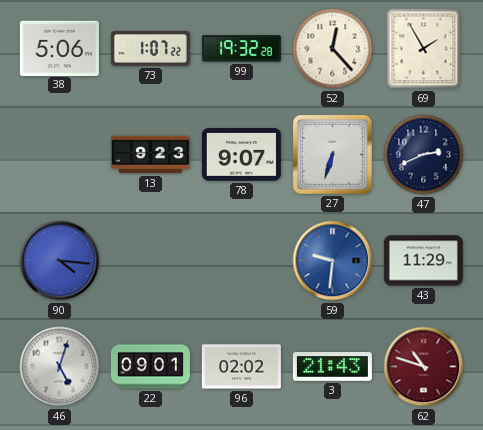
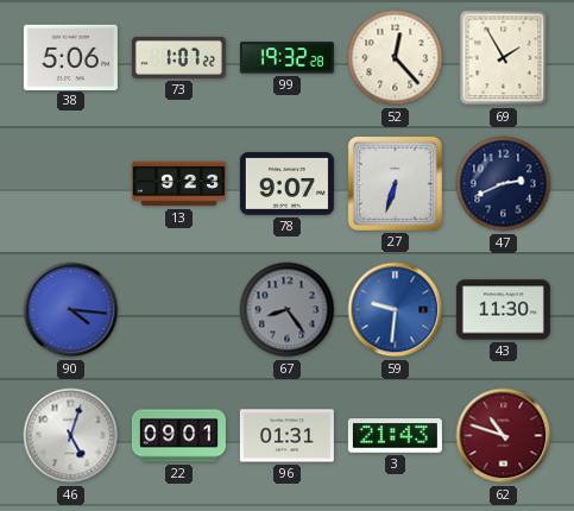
67: none -> 8:24 (288, 310)
43: 11:29 -> 11:30 (503, 310)
96: 02:02 -> 01:31 (286, 436)
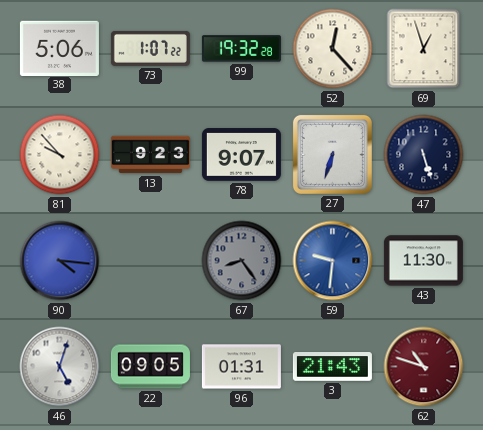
69: 1:55 -> 12:57 (424, 49)
81: none -> 9:53 (60, 155)
47: 2:41 -> 5:27 (424, 155)
22: 09:01 -> 09:05 (150, 367)
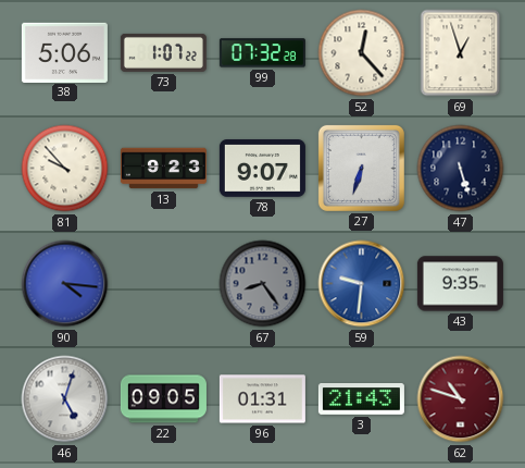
99: 19:32 -> 07:32 (262, 53)
43: 11:30 -> 9:35 (460, 284)
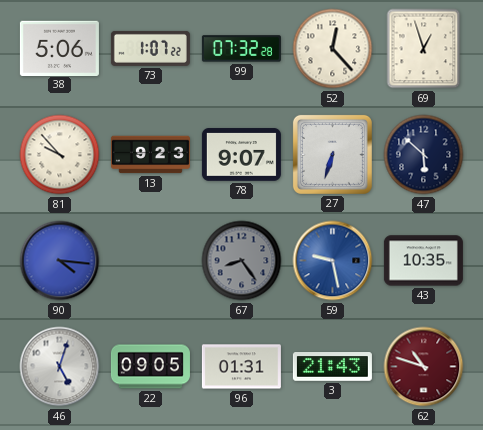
47: 5:27 -> 5:52 (424, 155)
59: 9:31 -> 9:28 (333, 261)
43: 9:35 -> 10:35 (423, 261)
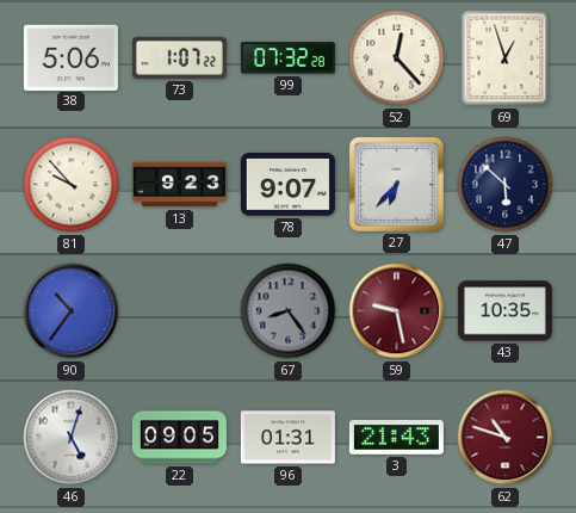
27: 6:33 -> 6:37 (396, 184)
90: 4:16 -> 10:36 (72, 311)
59 dial: blue -> burgundy (397, 311)
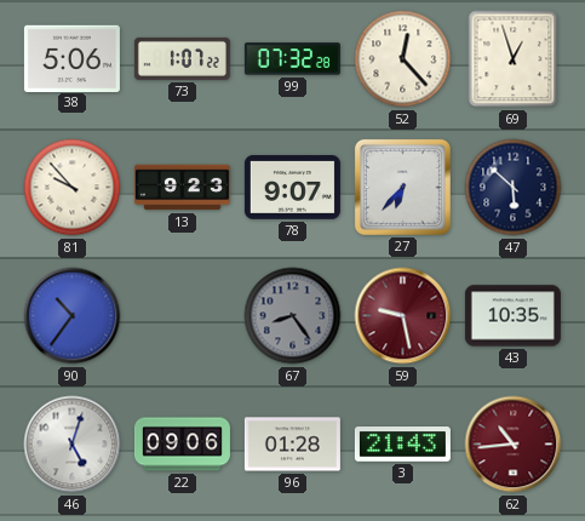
22: 09:05 -> 09:06 (182, 445)
96: 01:31 -> 01:28 (292, 445)
62: 10:48 -> 10:44 (514, 445)
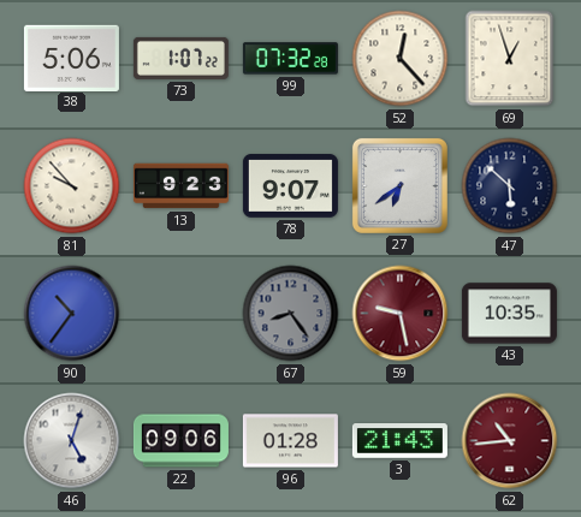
27: 6:37 -> 6:39 (399, 185)
